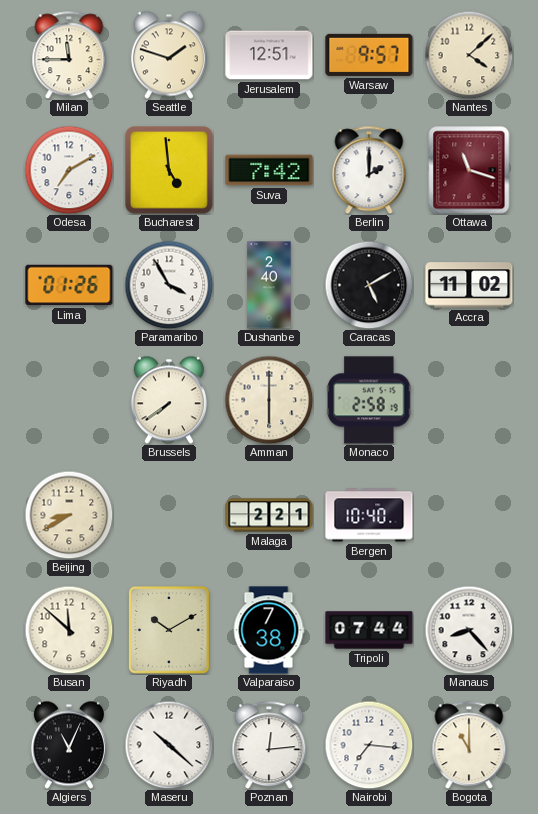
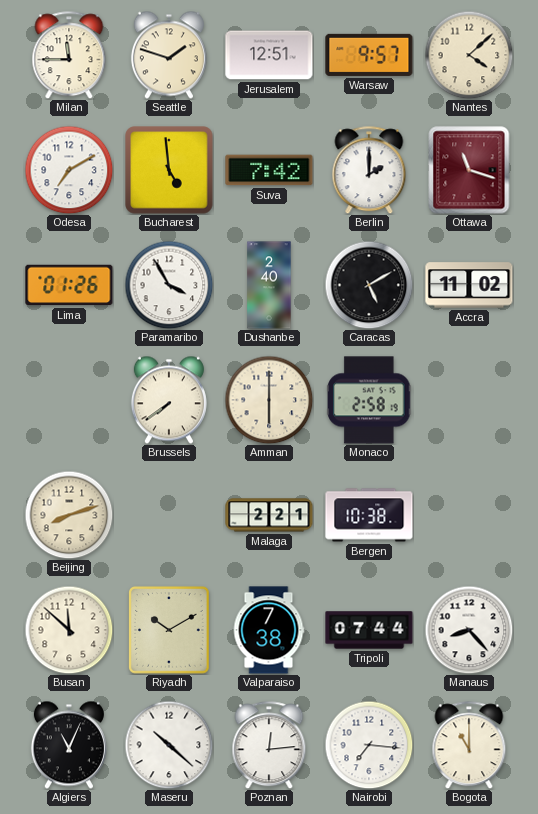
Beijing: 8:40 -> 8:12 (69, 515)
Bergen: 10:40 -> 10:38 (369, 515)
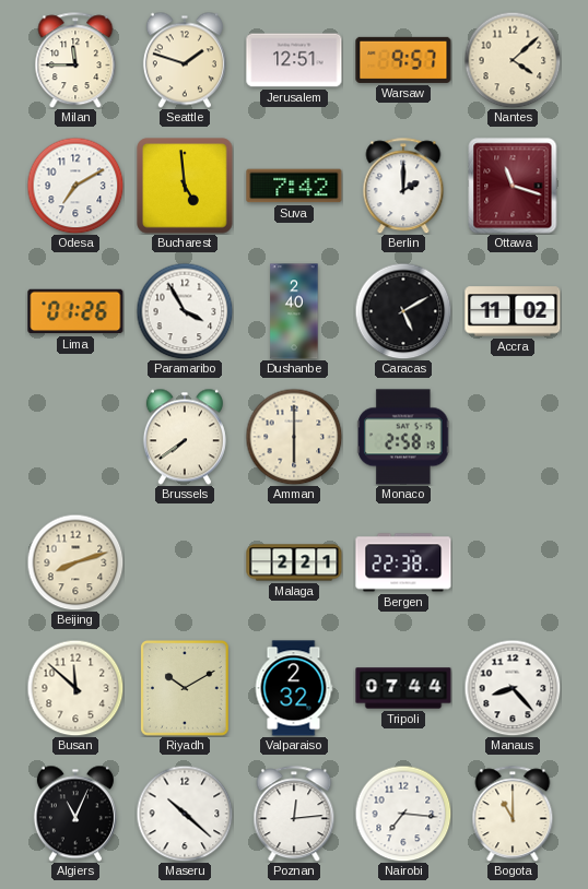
Bergen: 10:38 -> 22:38 (403, 562)
Valparaiso: 7:38 -> 2:32 (294, 688)
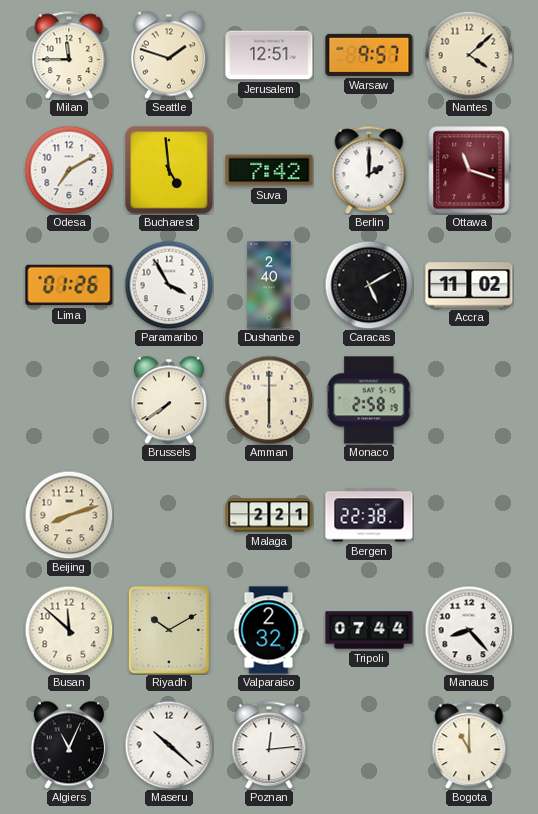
Nairobi: 7:16 -> none (403, 814)
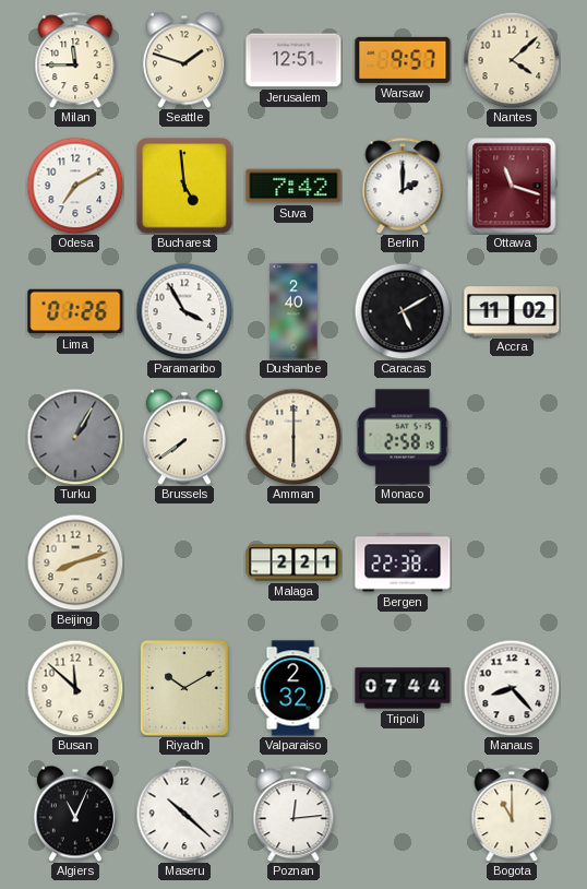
Turku: none -> 1:05 (75, 437)
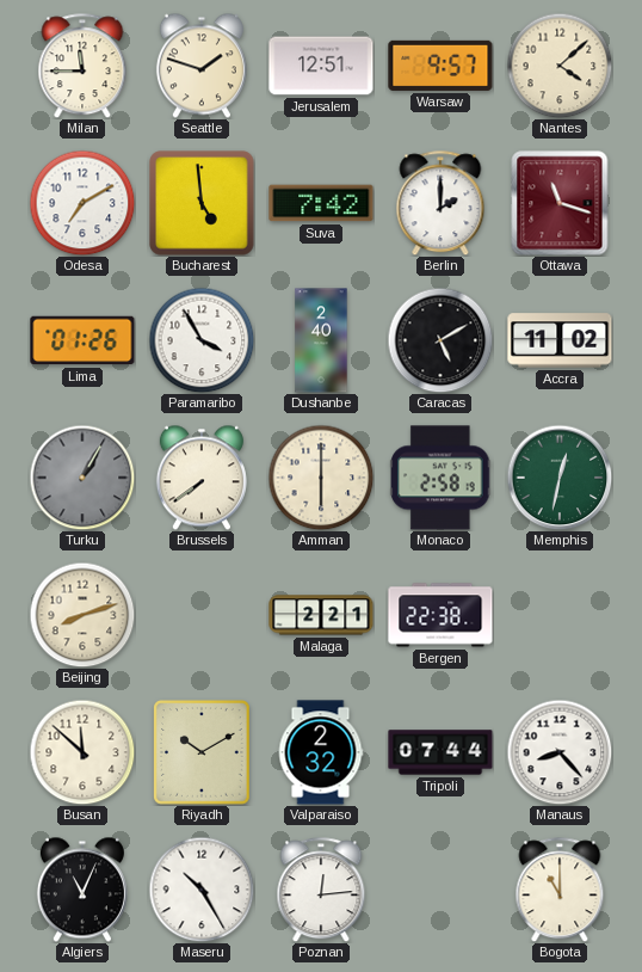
Memphis: none -> 12:32 (560, 478)
Maseru: 10:22 -> 10:25 (202, 890)
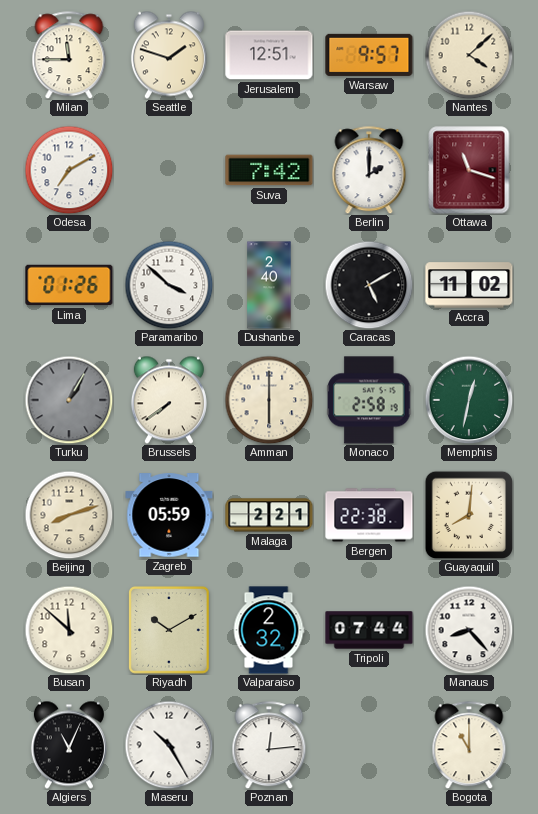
Bucharest: 4:59 -> none (202, 203)
Paramaribo: 3:55 -> 3:52 (169, 285)
Zagreb: none -> 05:59 (169, 515)
Guayaquil: none -> 8:01 (469, 515)
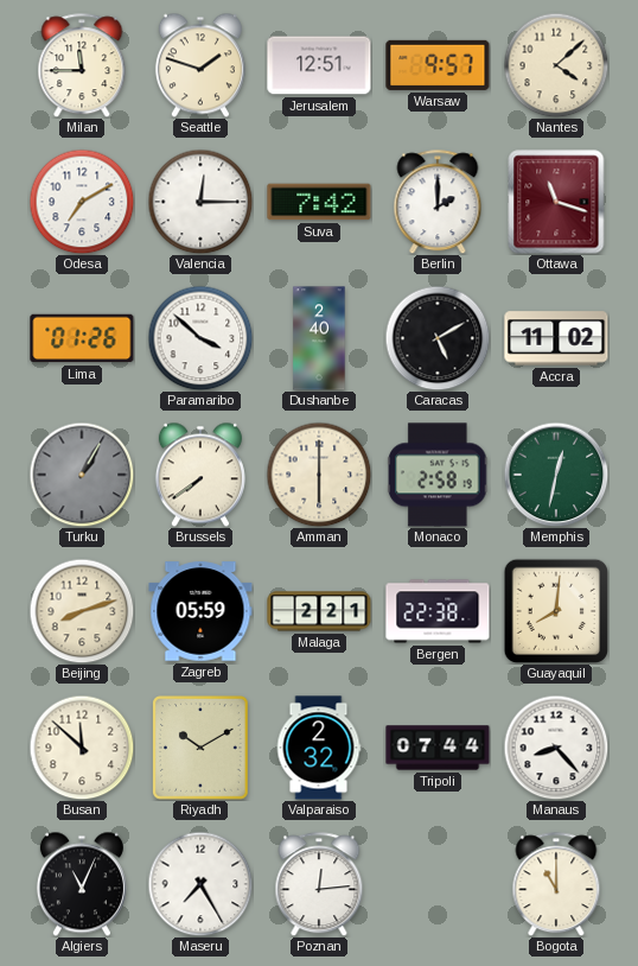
Valencia: none -> 12:15 (200, 202)
Maseru: 10:25 -> 7:25 (200, 884)
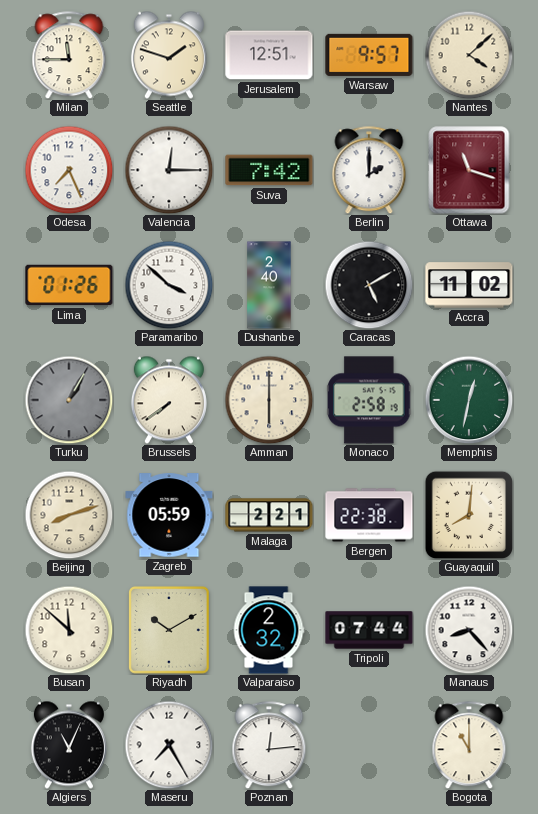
Odesa: 7:10 -> 7:26 (69, 170)
